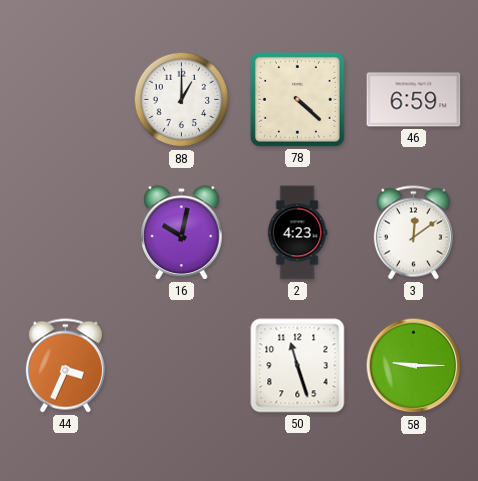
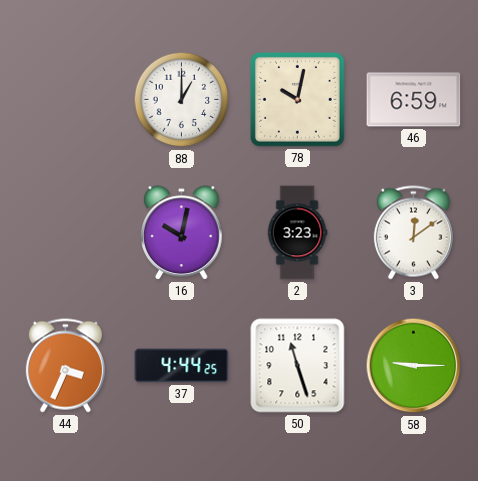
78: 4:22 -> 10:02 (297, 99)
2: 4:23 -> 3:23 (297, 233)
37: none -> 4:44 (182, 366)
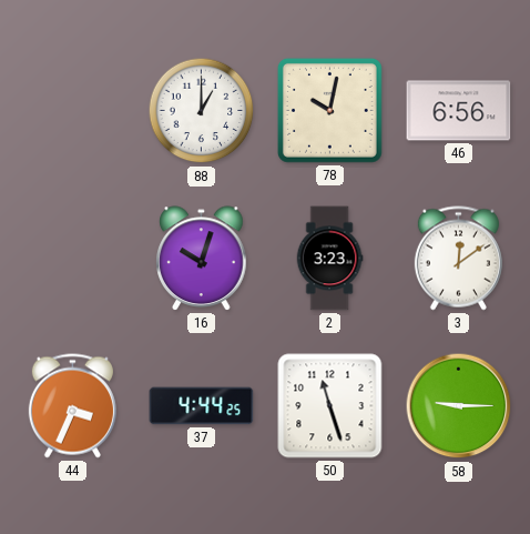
46: 6:59 -> 6:56 (459, 111)
16: 10:02 -> 10:03 (202, 259)
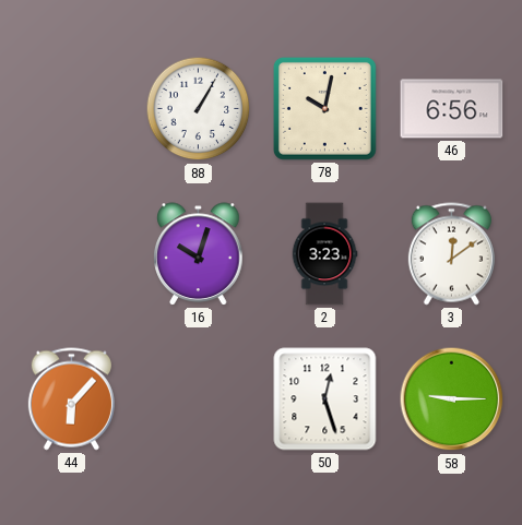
88: 1:00 -> 1:05 (199, 109)
44: 3:34 -> 6:07 (71, 399)
37: 4:44 -> none (202, 406)
50: 11:27 -> 12:27 (325, 399)
